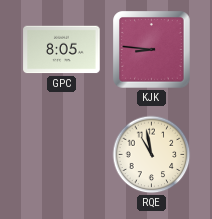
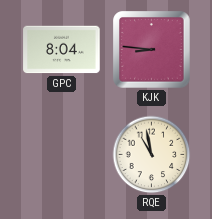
GPC: 8:05 -> 8:04 (62, 50)
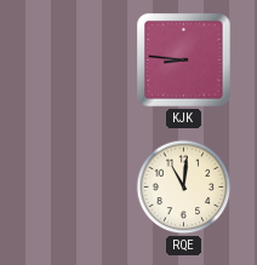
GPC: 8:04 -> none (62, 50)
RQE: 10:58 -> 11:01 (184, 188)
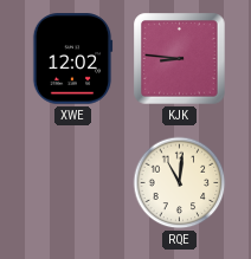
XWE: none -> 12:02 (72, 59)
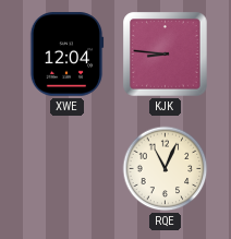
XWE: 12:02 -> 12:04 (66, 55)
RQE: 11:01 -> 11:04 (166, 169)
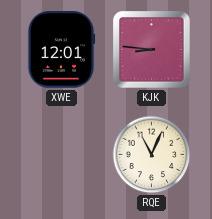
XWE: 12:04 -> 12:01 (61, 50)
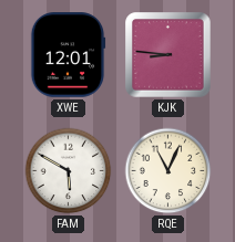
FAM: none -> 5:50 (69, 171)
